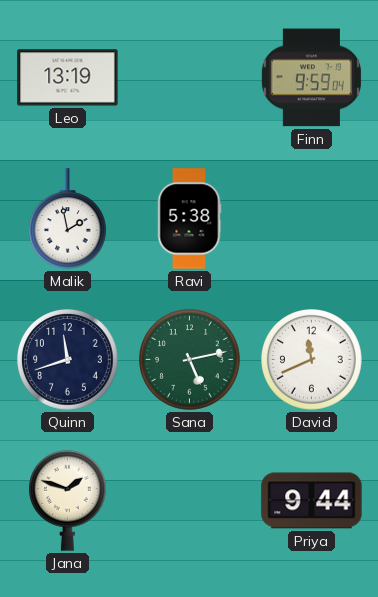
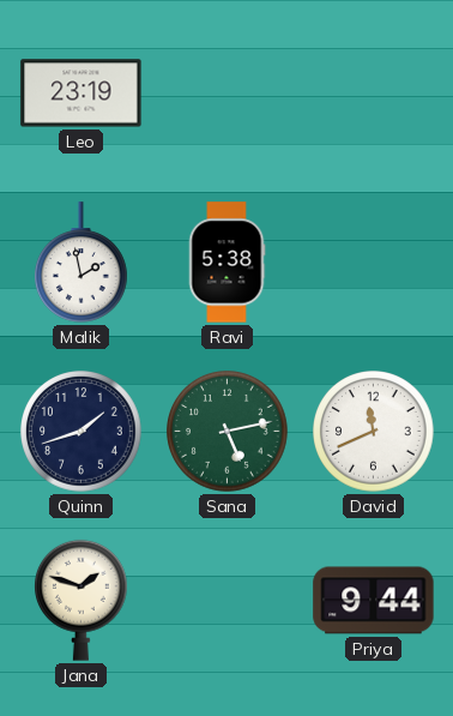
Leo: 13:19 -> 23:19 (81, 94)
Finn: 9:59 -> none (311, 78)
Quinn: 11:42 -> 1:42 (81, 432)
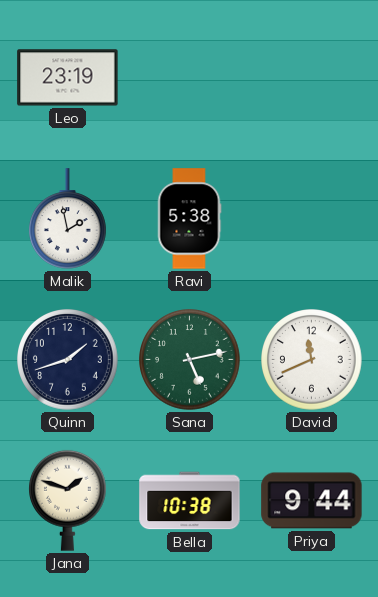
Bella: none -> 10:38 (190, 501)
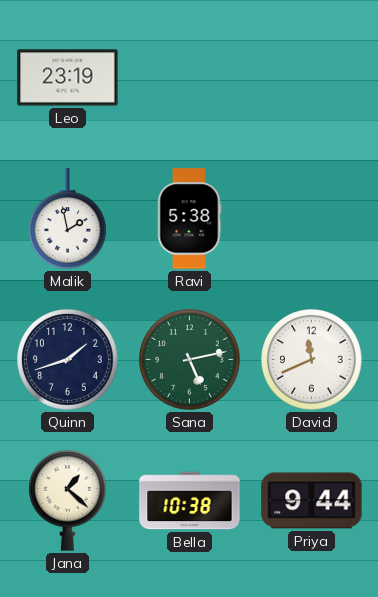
Jana: 1:48 -> 1:22 (68, 500)
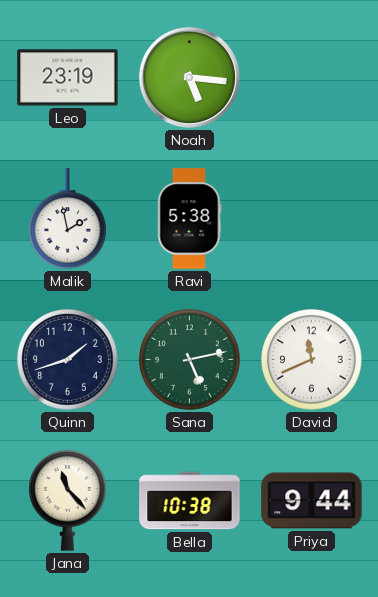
Noah: none -> 5:16 (189, 77)
Jana: 1:22 -> 11:23 (68, 500)
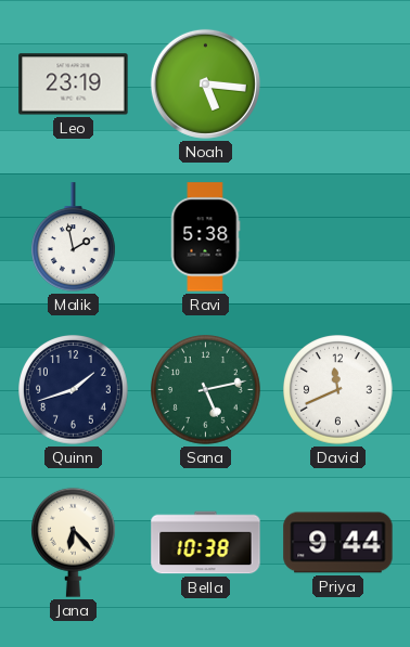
Jana: 11:23 -> 6:23 (74, 542)
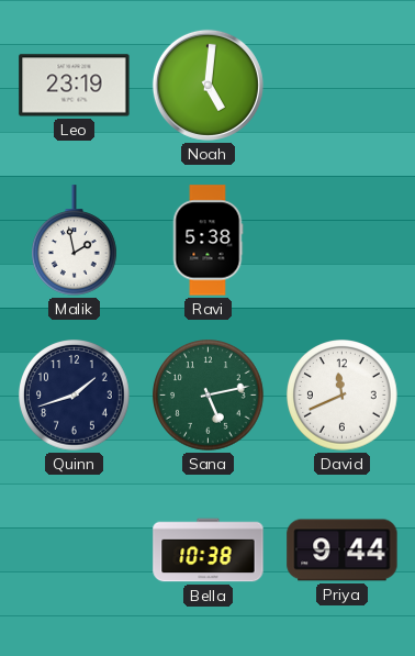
Noah: 5:16 -> 5:01 (207, 85)
Jana: 6:23 -> none (74, 542)
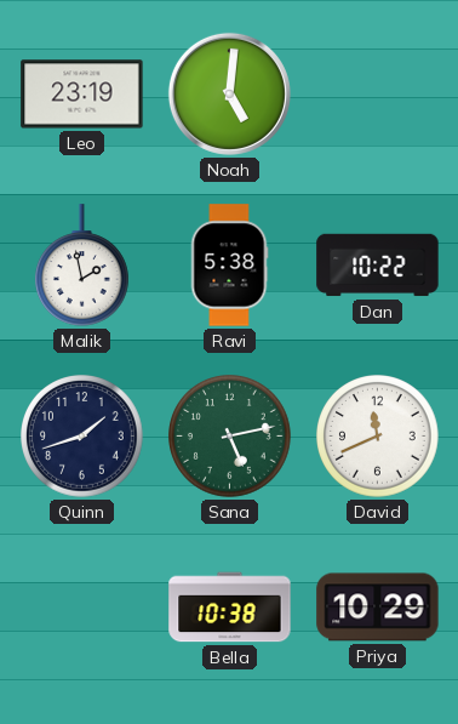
Dan: none -> 10:22 (378, 266)
Priya: 9:44 -> 10:29 (378, 608)
